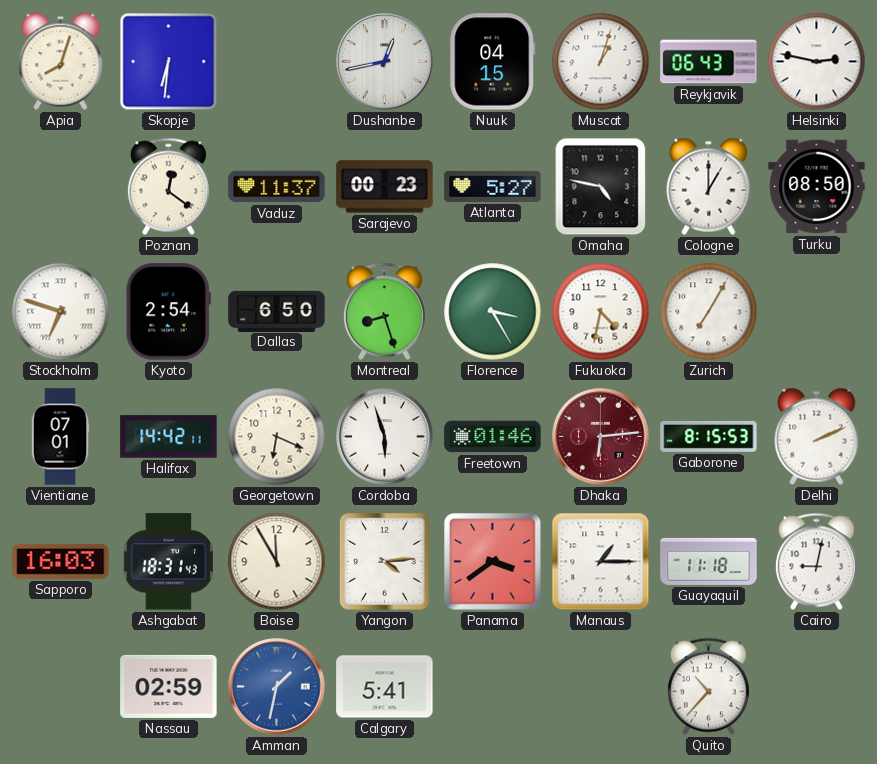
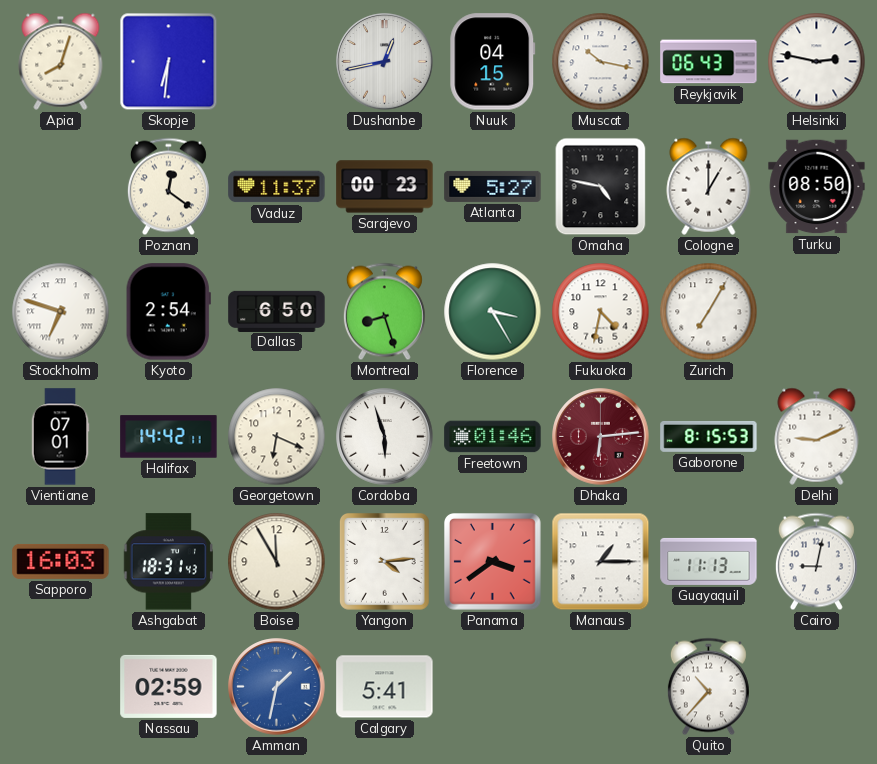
Muscat: 1:03 -> 10:17 (601, 62)
Delhi: 2:11 -> 9:11 (817, 436)
Guayaquil: 11:18 -> 11:13 (709, 561)
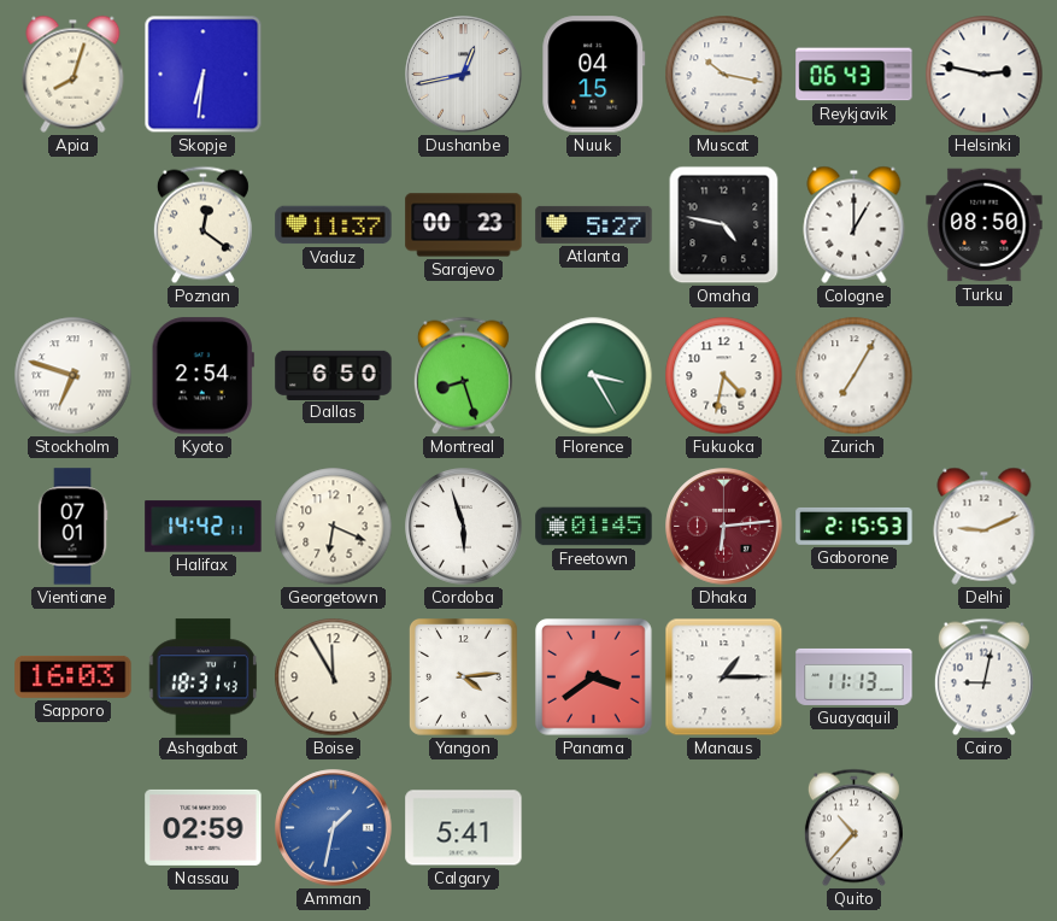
Freetown: 01:46 -> 01:45 (594, 527)
Gaborone: 8:15 -> 2:15 (855, 526)
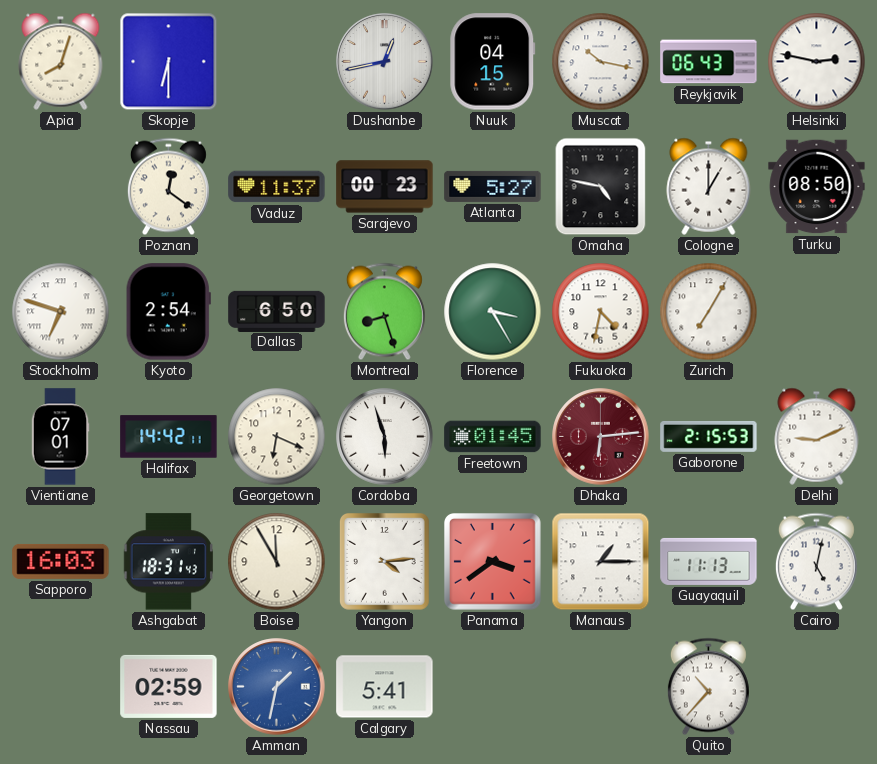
Skopje: 6:31 -> 6:30 (169, 62)
Cairo: 9:02 -> 5:02 (816, 562)
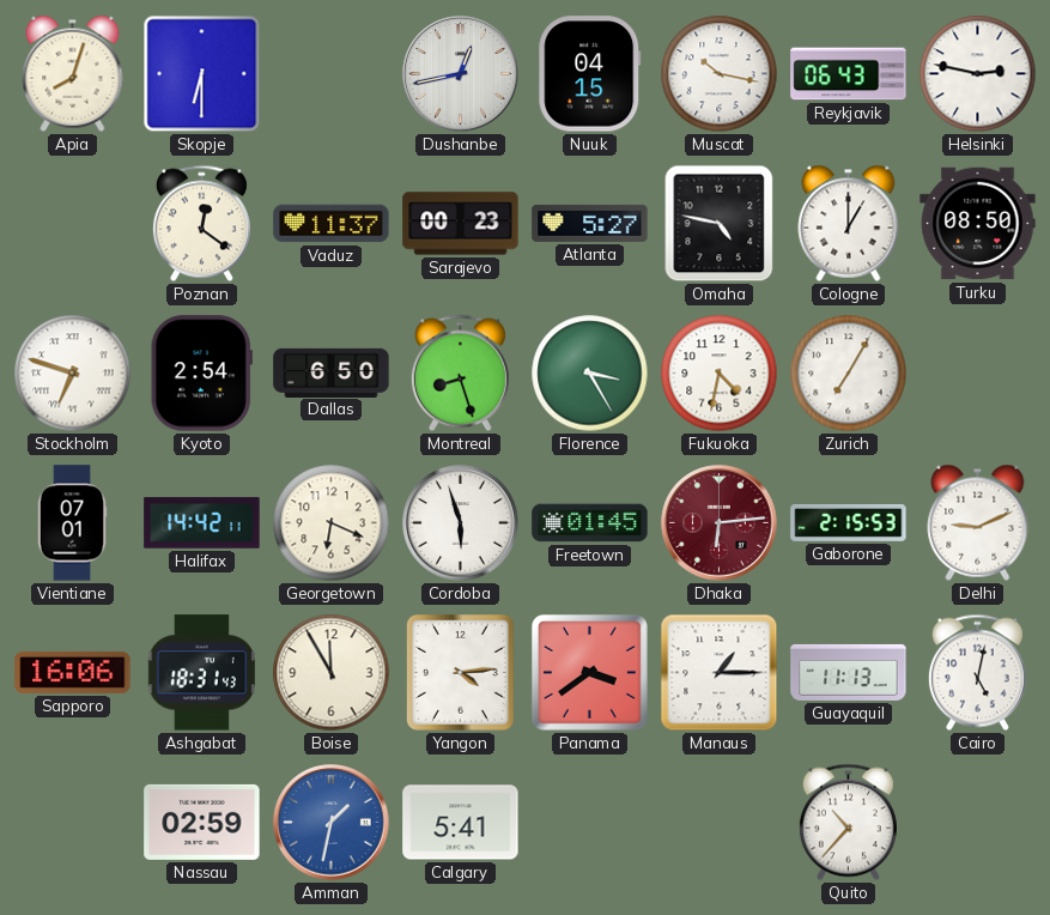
Sapporo: 16:03 -> 16:06 (73, 672)
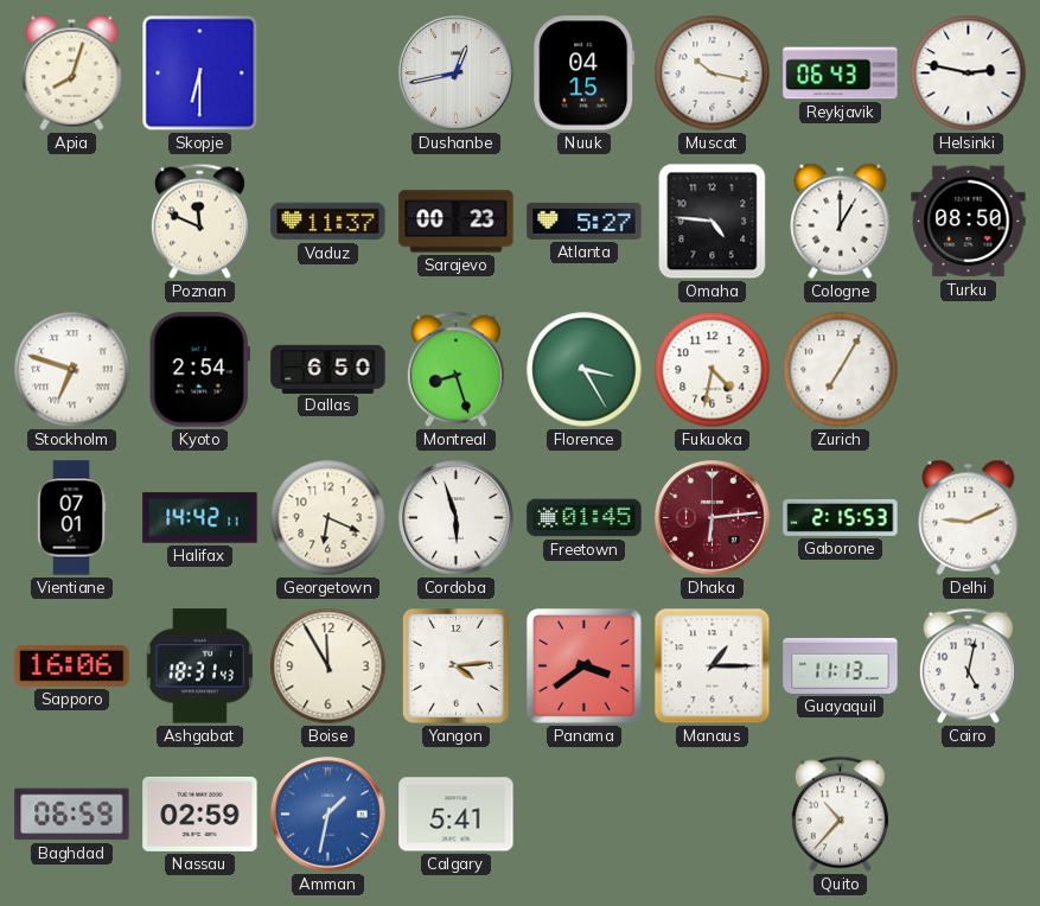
Poznan: 12:21 -> 11:49 (199, 222)
Omaha: 4:47 -> 4:46 (713, 222)
Baghdad: none -> 06:59 (72, 815)
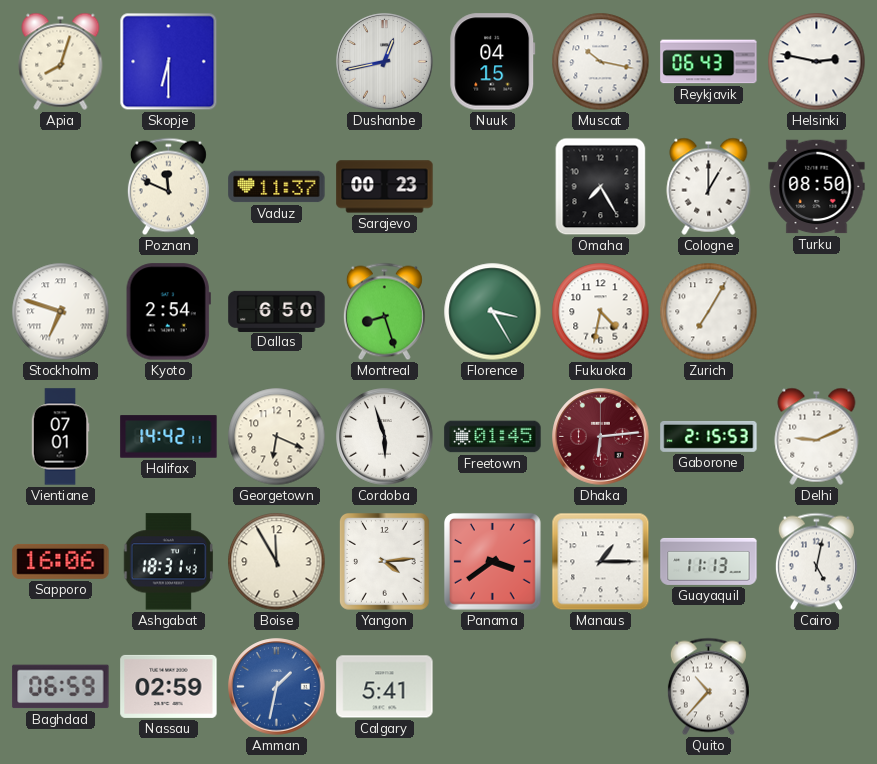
Atlanta: 5:27 -> none (585, 221)
Omaha: 4:46 -> 7:25 (601, 187)
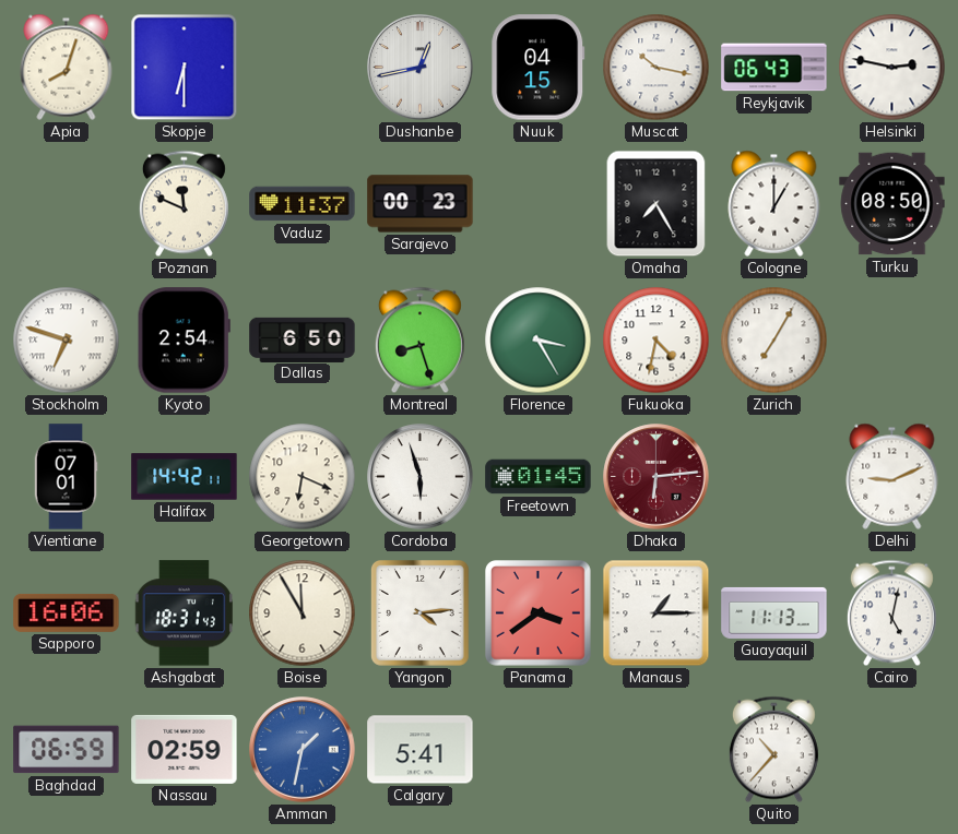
Gaborone: 2:15 -> none (709, 436)
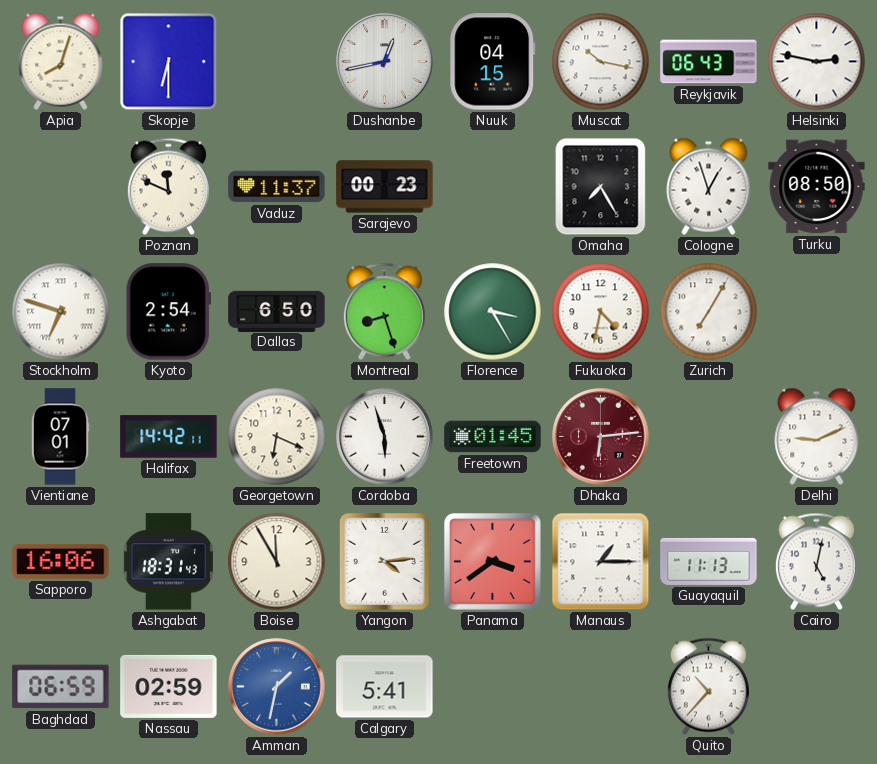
Cologne: 1:00 -> 12:57 (709, 186)
